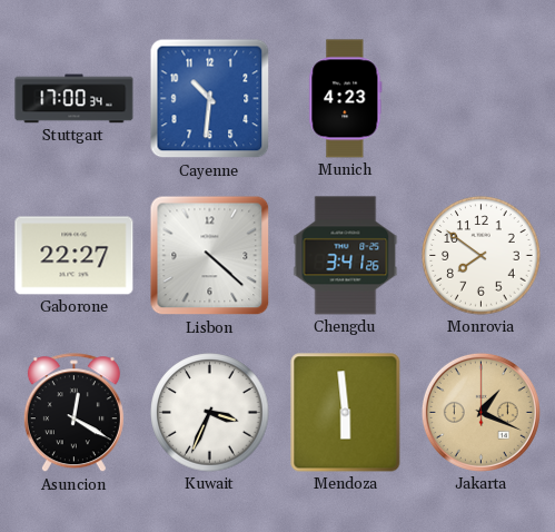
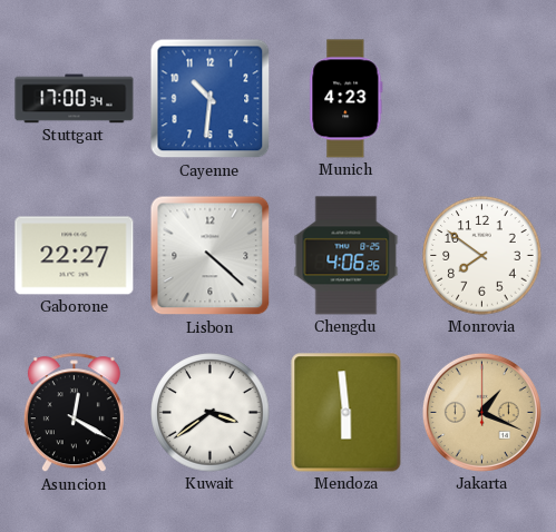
Chengdu: 3:41 -> 4:06 (347, 256)
Kuwait: 3:34 -> 3:39 (211, 413)
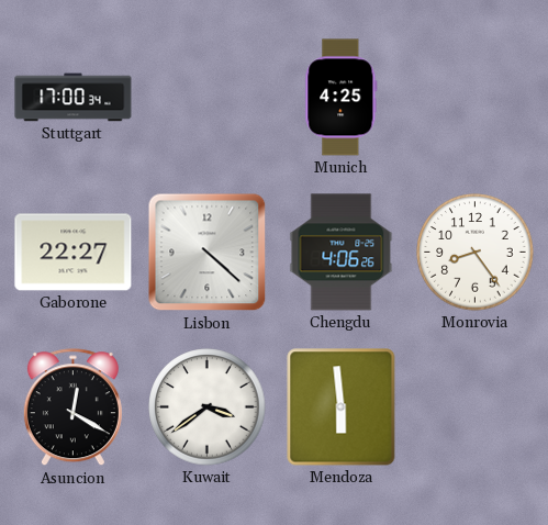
Cayenne: 10:31 -> none (211, 99)
Munich: 4:23 -> 4:25 (342, 98)
Monrovia: 7:51 -> 8:24 (476, 253)
Jakarta: 1:19 -> none (481, 412)
